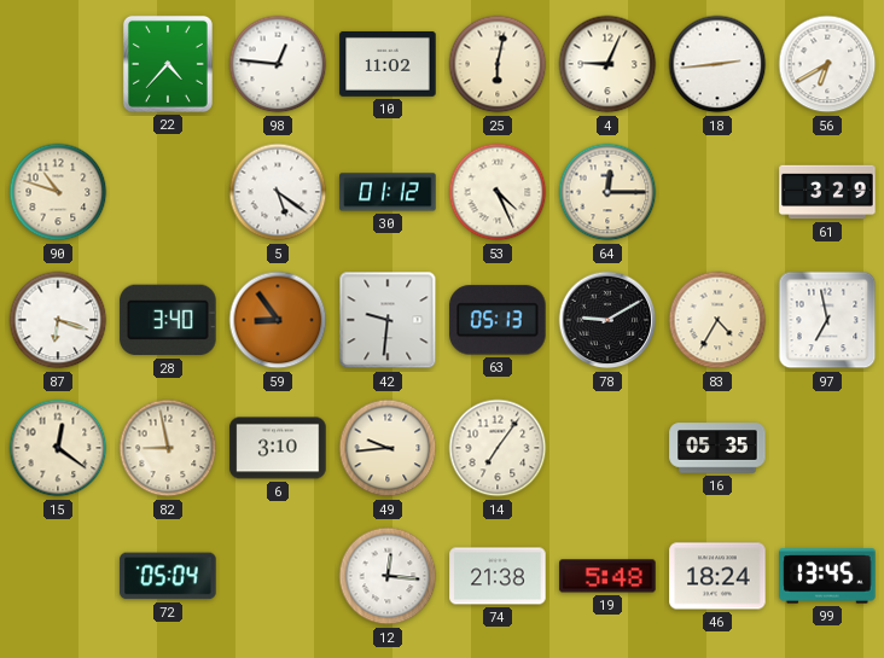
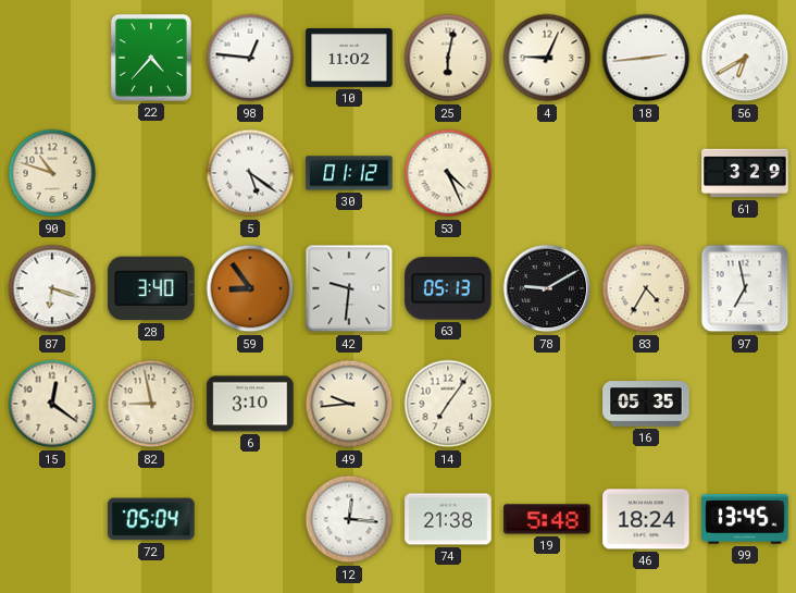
64: 12:15 -> none (607, 192)
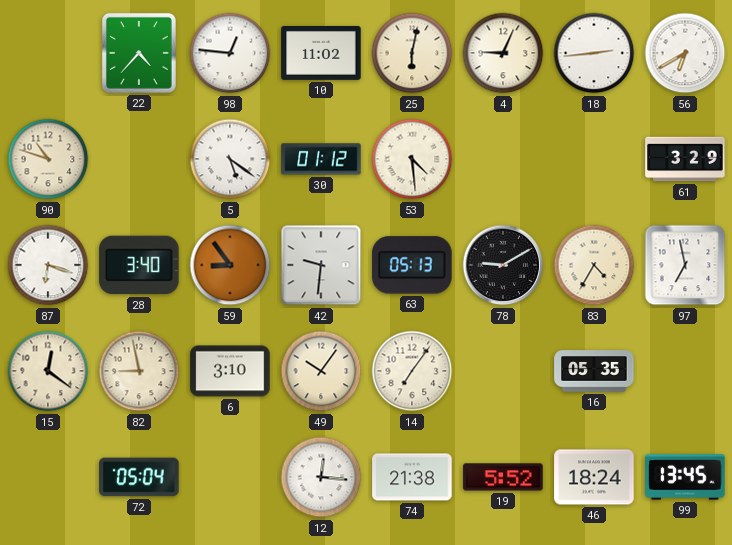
53: 4:26 -> 4:29 (412, 159)
49: 9:44 -> 10:06 (321, 371)
19: 5:48 -> 5:52 (503, 477)
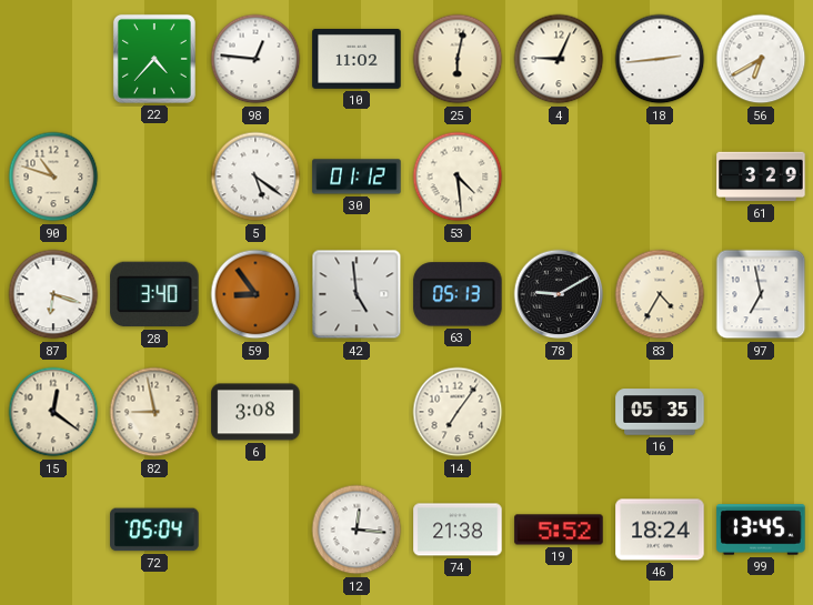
42: 9:31 -> 4:59 (357, 294)
6: 3:10 -> 3:08 (255, 412)
49: 10:06 -> none (321, 371)
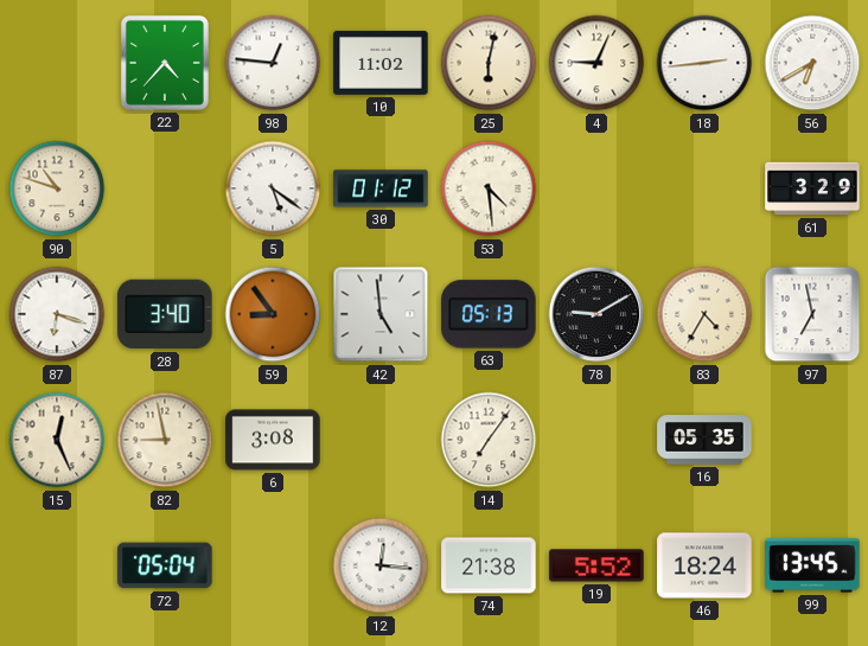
15: 12:21 -> 12:26 (57, 440)
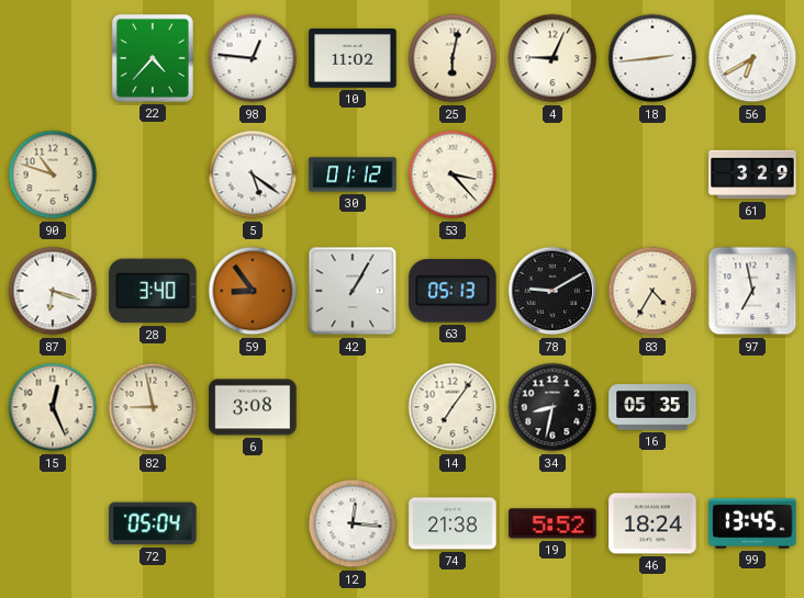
53: 4:29 -> 3:23 (453, 174)
42: 4:59 -> 1:05 (353, 291)
34: none -> 8:32 (552, 407)
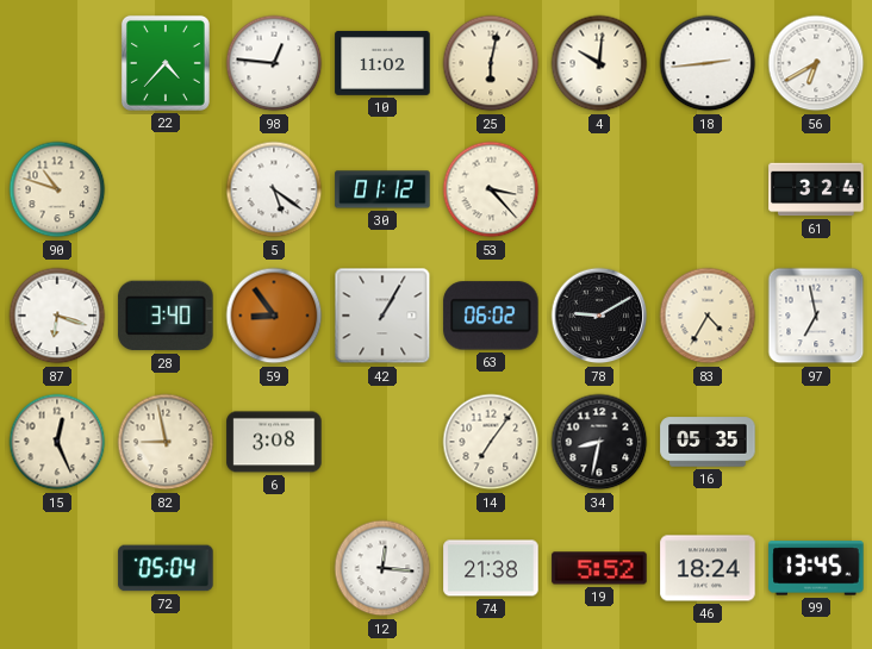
4: 9:04 -> 10:01 (599, 63)
61: 3:29 -> 3:24 (816, 189)
63: 05:13 -> 06:02 (491, 316)
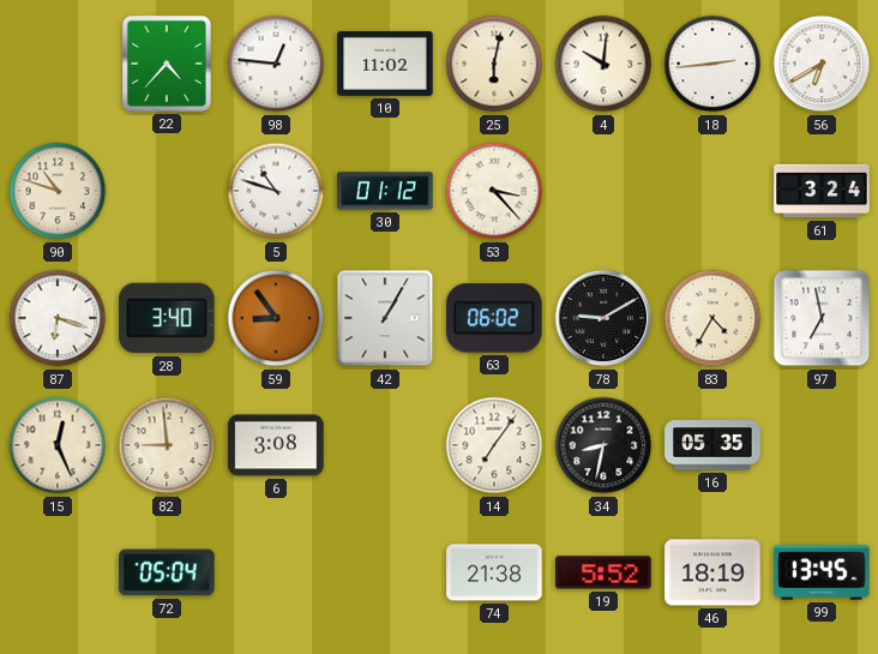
5: 5:21 -> 10:48 (276, 191)
82: 8:58 -> 8:59 (167, 445)
12: 12:16 -> none (382, 568)
46: 18:24 -> 18:19 (712, 572)
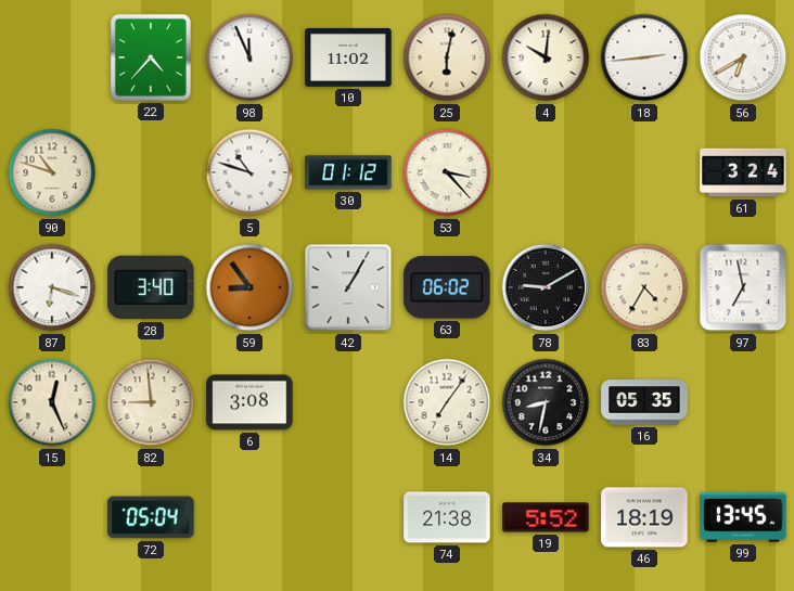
98: 12:46 -> 11:56 (249, 57)
